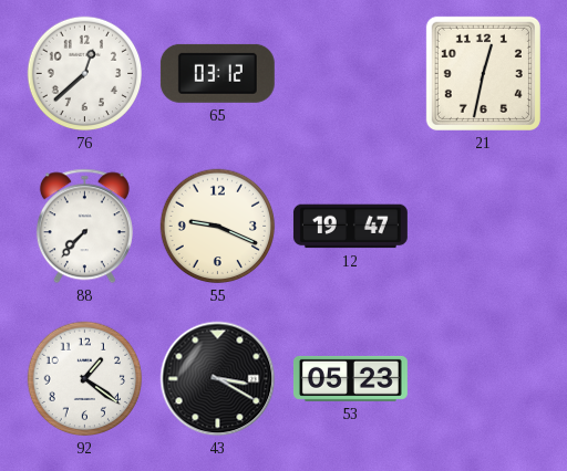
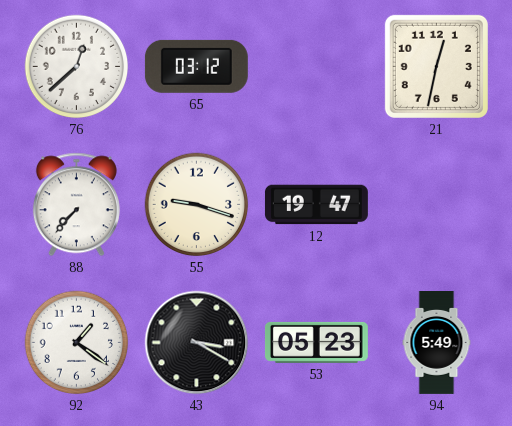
55: 9:19 -> 9:18 (197, 205)
94: none -> 5:49 (437, 343)
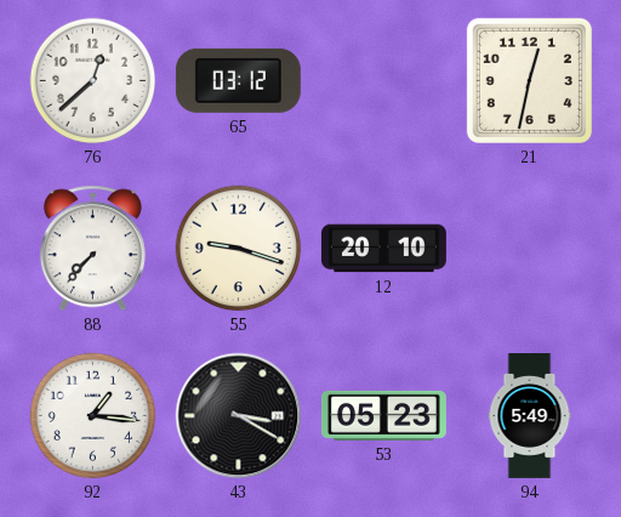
12: 19:47 -> 20:10 (383, 249)
92: 1:21 -> 1:16 (93, 416)
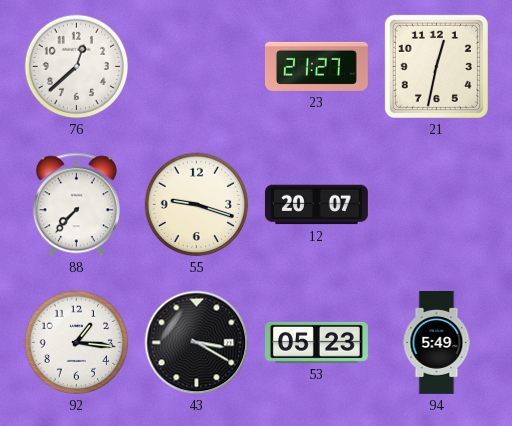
65: 03:12 -> none (238, 80)
23: none -> 21:27 (316, 66)
12: 20:10 -> 20:07 (316, 205)
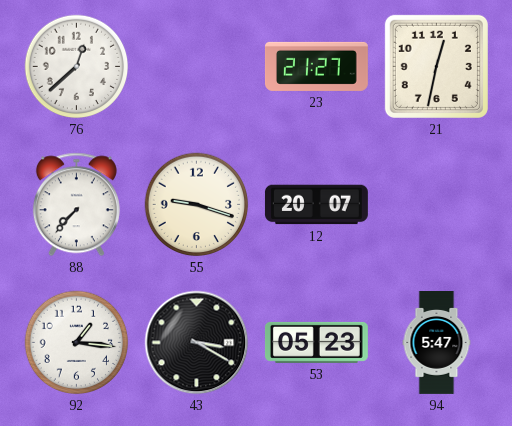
94: 5:49 -> 5:47 (437, 343)
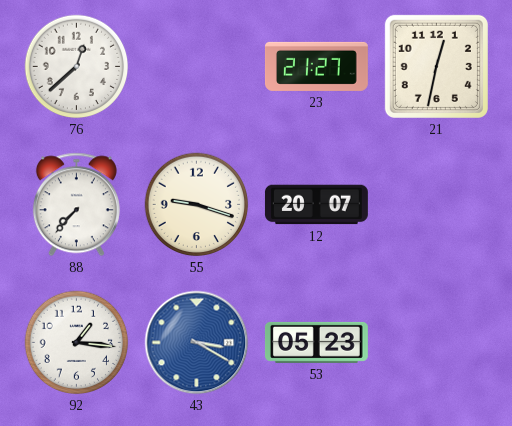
43 dial: black -> blue (197, 343)
94: 5:47 -> none (437, 343)
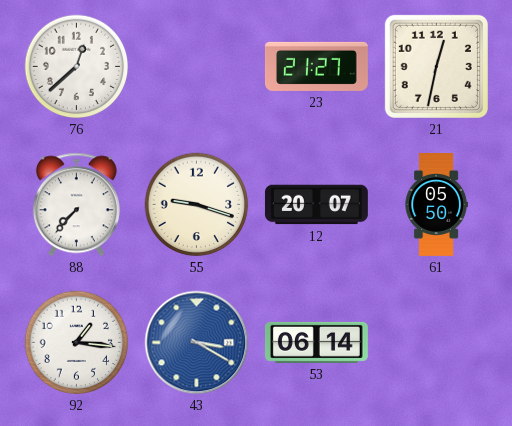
61: none -> 05:50 (436, 205)
53: 05:23 -> 06:14 (316, 342)
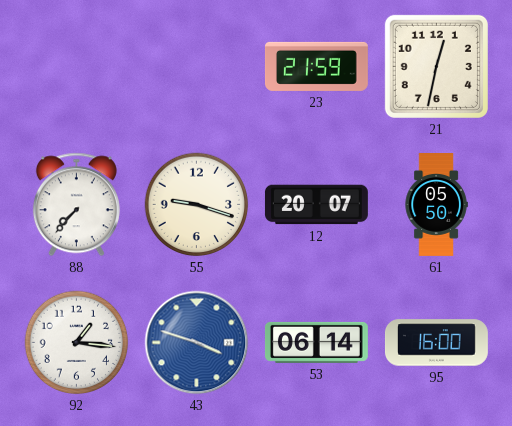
76: 12:38 -> none (77, 67)
23: 21:27 -> 21:59 (316, 66)
43: 3:20 -> 3:48 (197, 343)
95: none -> 16:00 (436, 343)
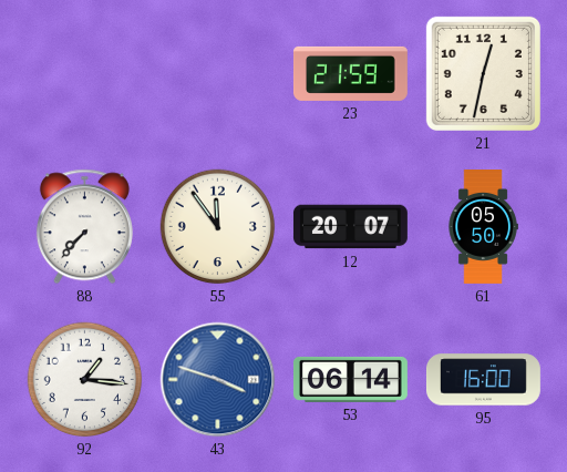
55: 9:18 -> 11:54 (218, 227)
